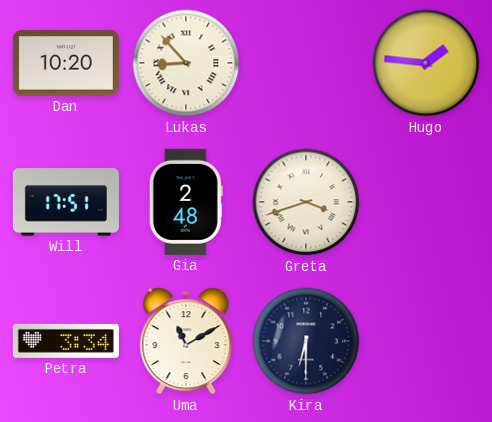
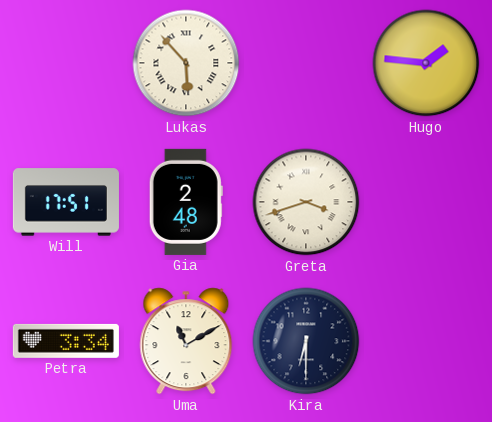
Dan: 10:20 -> none (66, 63)
Lukas: 8:53 -> 5:53 (186, 63)
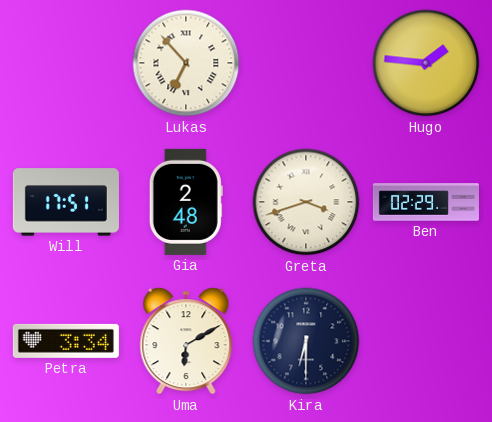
Lukas: 5:53 -> 6:53 (186, 63)
Ben: none -> 02:29 (426, 202)
Uma: 11:10 -> 6:10 (186, 341)
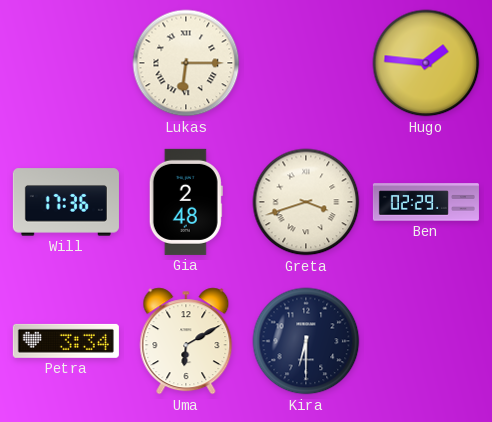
Lukas: 6:53 -> 6:15 (186, 63)
Will: 17:51 -> 17:36 (66, 202)
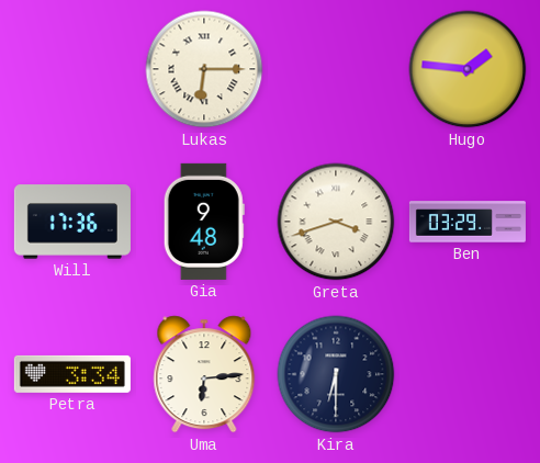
Gia: 2:48 -> 9:48 (204, 222)
Ben: 02:29 -> 03:29 (468, 222)
Uma: 6:10 -> 6:14 (204, 374)
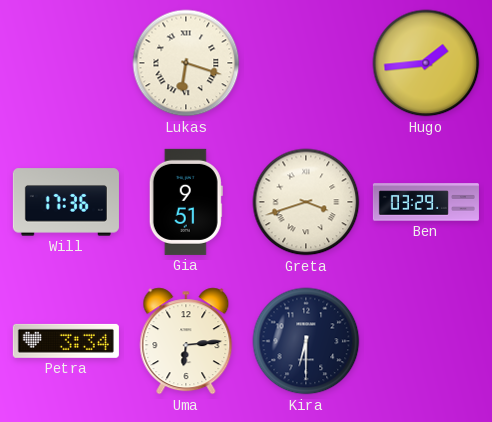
Lukas: 6:15 -> 6:18 (186, 63)
Hugo: 1:46 -> 1:44 (426, 63)
Gia: 9:48 -> 9:51 (186, 202)
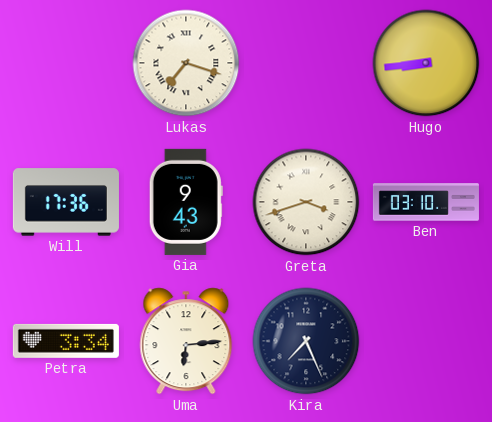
Lukas: 6:18 -> 7:18 (186, 63)
Hugo: 1:44 -> 8:44 (426, 63)
Gia: 9:51 -> 9:43 (186, 202)
Ben: 03:29 -> 03:10 (426, 202)
Kira: 6:30 -> 7:26 (306, 341)
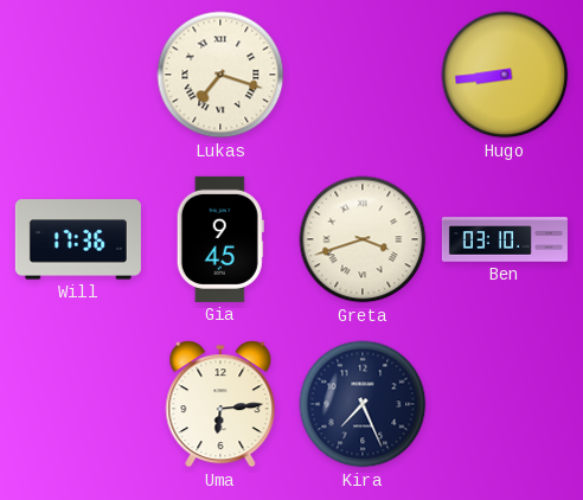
Gia: 9:43 -> 9:45 (220, 239)
Petra: 3:34 -> none (66, 341)
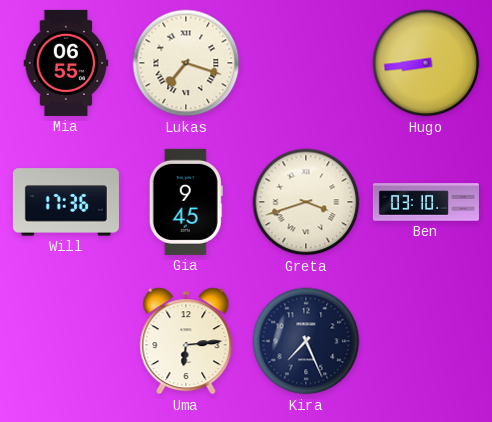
Mia: none -> 06:55 (66, 63)
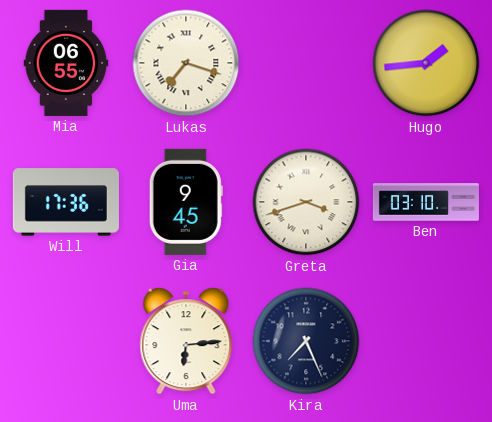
Hugo: 8:44 -> 1:44 (426, 63)
